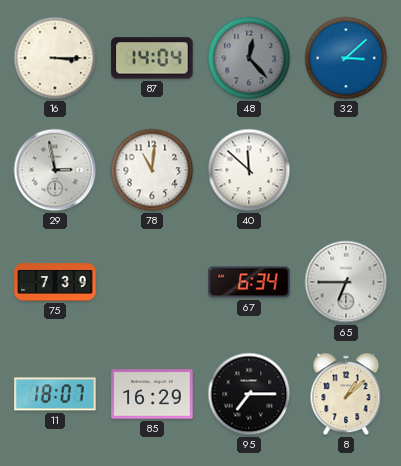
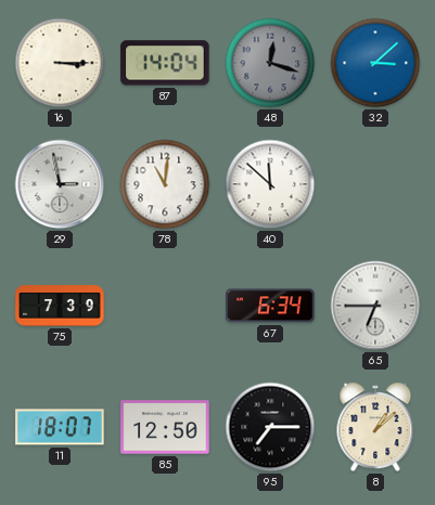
48: 12:23 -> 12:18 (270, 63)
85: 16:29 -> 12:50 (165, 427)
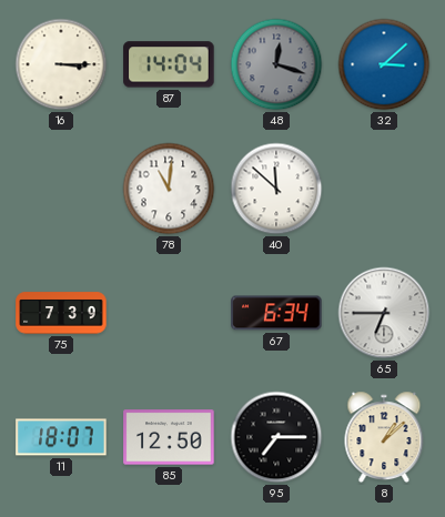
29: 2:58 -> none (60, 184)
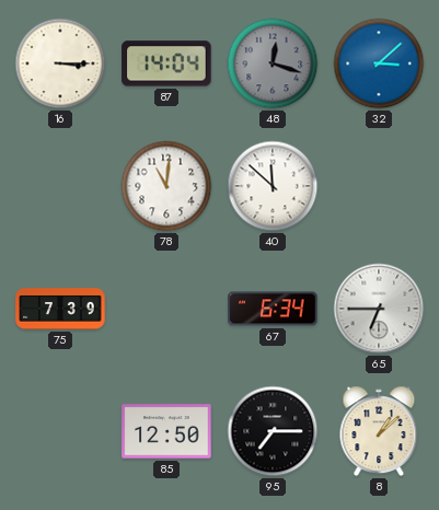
11: 18:07 -> none (61, 437)
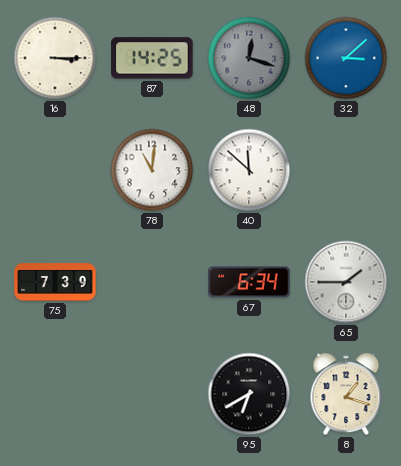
87: 14:04 -> 14:25 (152, 58)
65: 6:45 -> 1:45 (346, 282)
85: 12:50 -> none (166, 431)
95: 7:15 -> 6:40 (249, 394)
8: 1:08 -> 1:18 (346, 394)
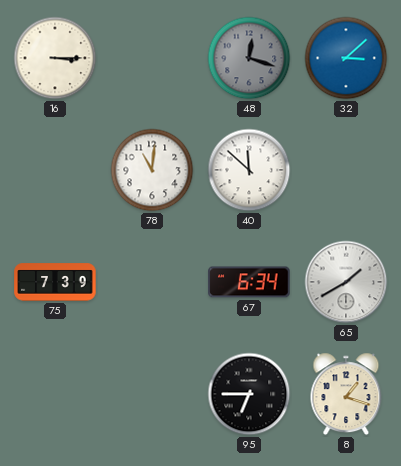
87: 14:25 -> none (152, 58)
65: 1:45 -> 1:40 (346, 282)
95: 6:40 -> 6:45 (249, 394)
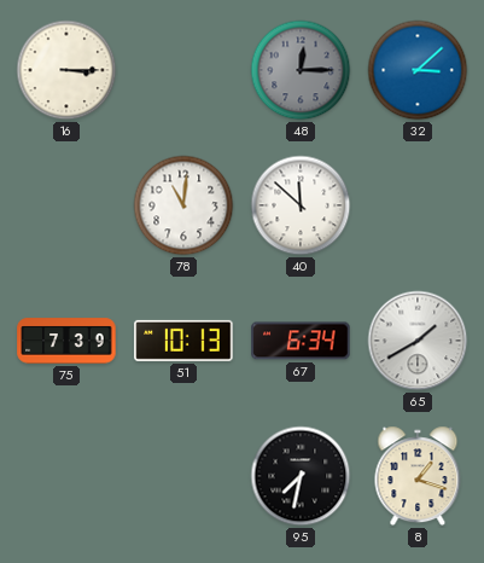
48: 12:18 -> 12:15 (301, 70)
51: none -> 10:13 (183, 341)
95: 6:45 -> 7:32 (301, 476)
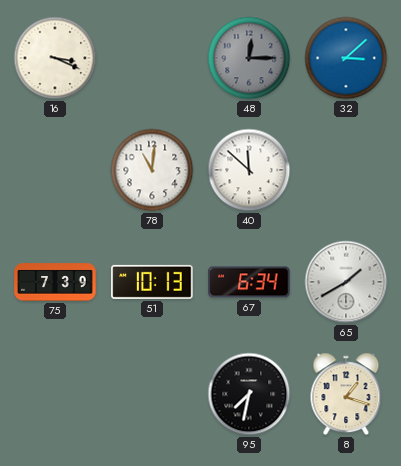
16: 3:15 -> 3:19 (55, 58)
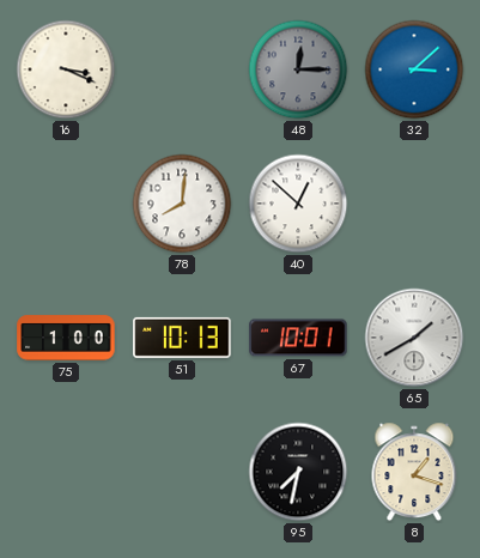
78: 11:01 -> 8:01 (182, 204)
40: 11:52 -> 12:52 (298, 204)
75: 7:39 -> 1:00 (66, 338)
67: 6:34 -> 10:01 (298, 338)
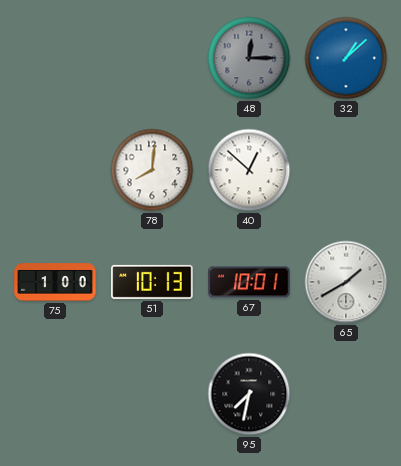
16: 3:19 -> none (66, 69)
32: 3:08 -> 1:08 (346, 58)
8: 1:18 -> none (414, 472)
